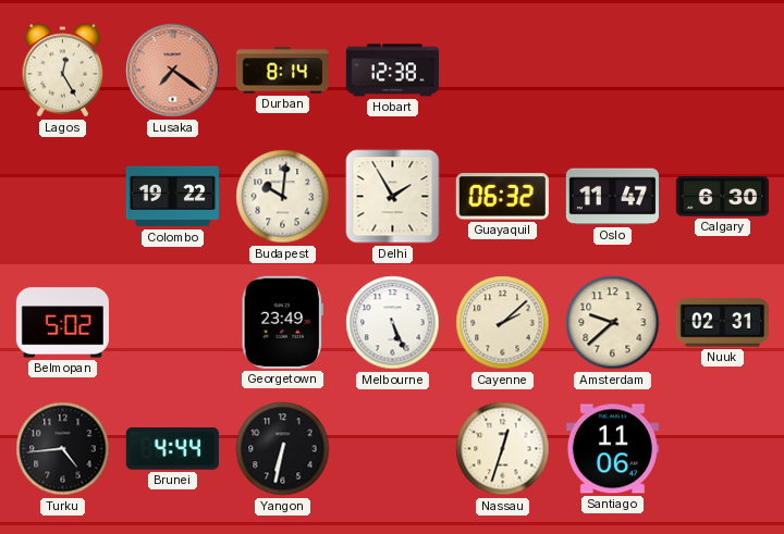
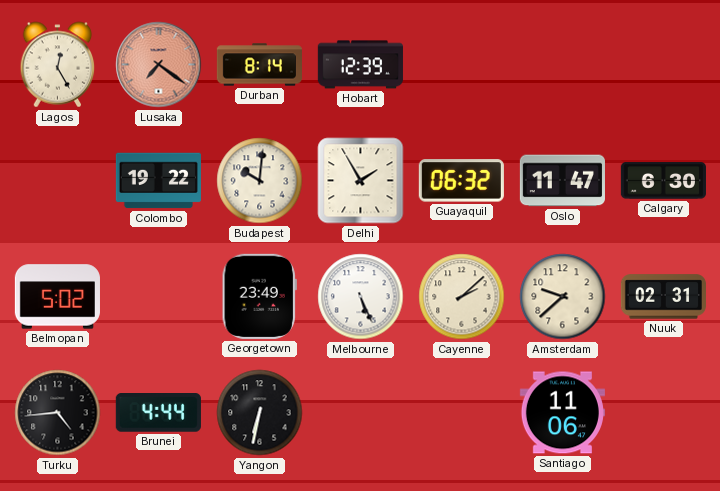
Hobart: 12:38 -> 12:39 (360, 65)
Nassau: 12:33 -> none (503, 449)
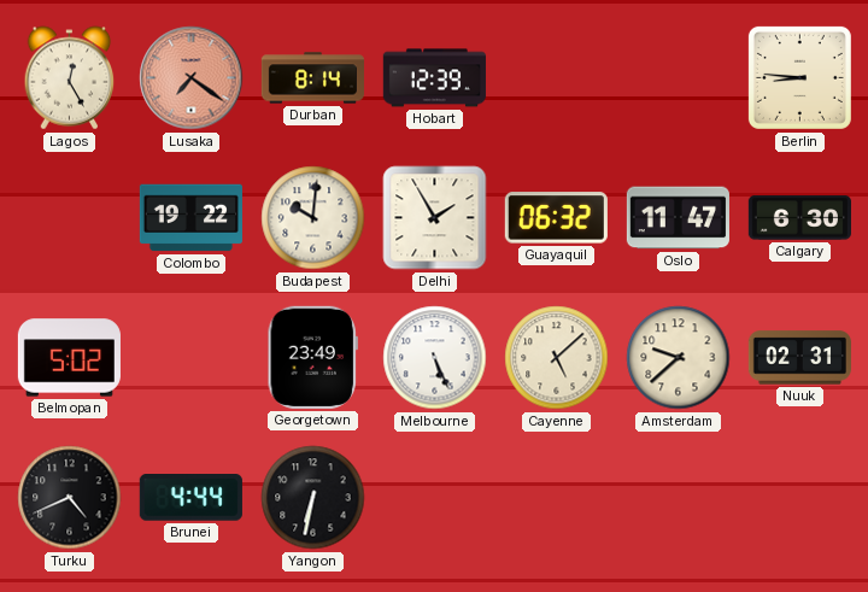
Berlin: none -> 8:46 (799, 77)
Cayenne: 2:08 -> 5:08 (557, 358)
Turku: 4:44 -> 4:41 (70, 498)
Santiago: 11:06 -> none (562, 413)
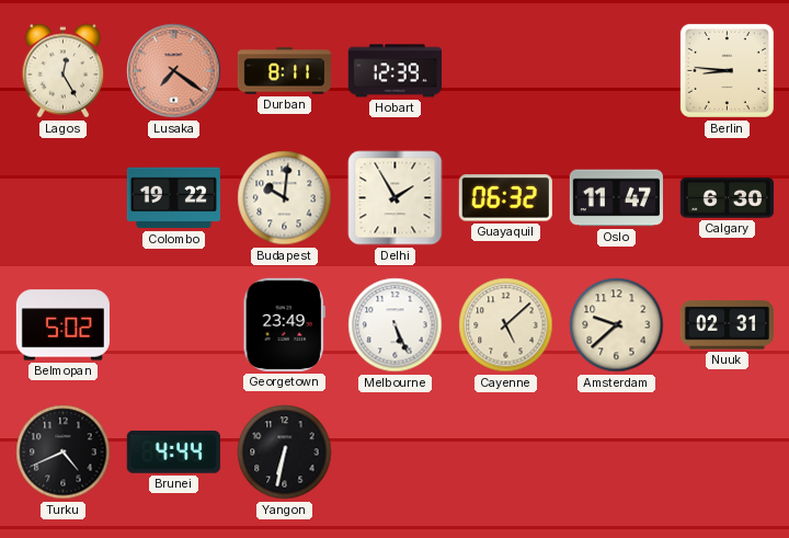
Durban: 8:14 -> 8:11 (284, 71)
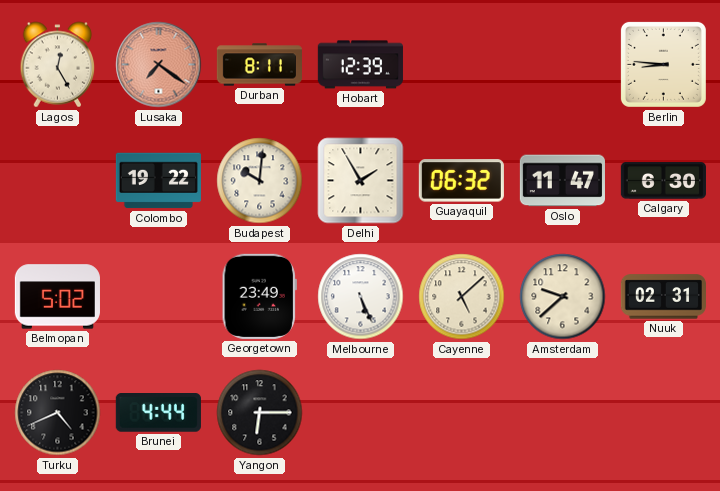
Yangon: 6:32 -> 6:15 (260, 413)
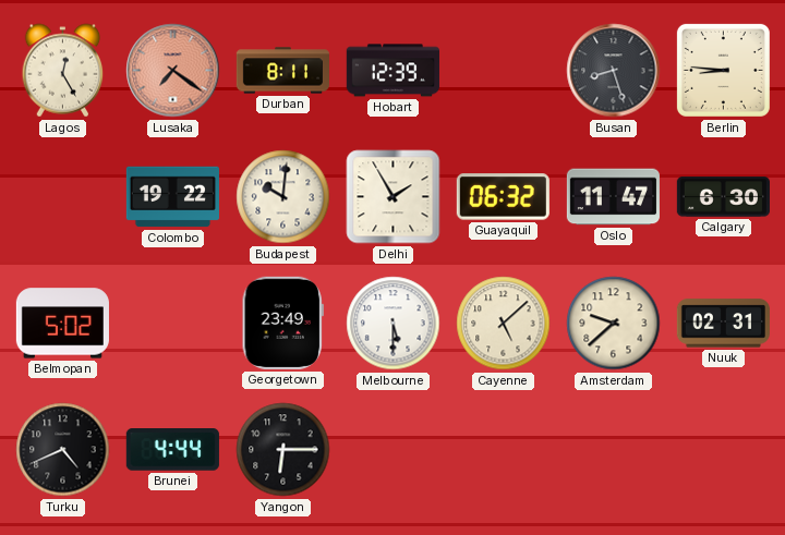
Busan: none -> 8:27 (614, 71)
Melbourne: 5:26 -> 5:30 (394, 324)
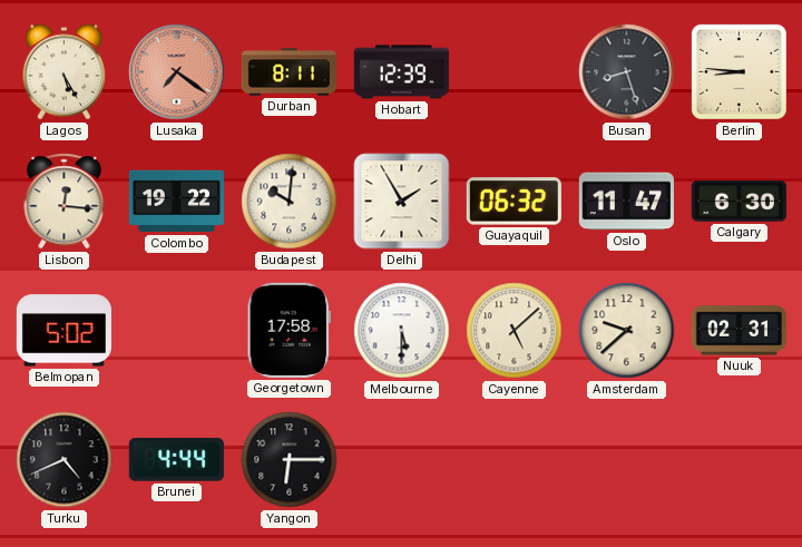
Lagos: 12:25 -> 5:25 (65, 72)
Lisbon: none -> 12:16 (65, 202)
Georgetown: 23:49 -> 17:58 (288, 330)
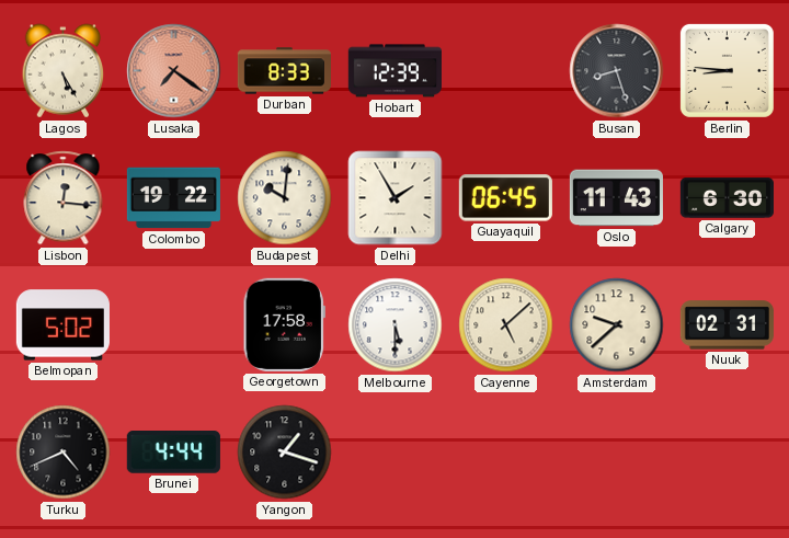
Durban: 8:11 -> 8:33 (284, 71)
Guayaquil: 06:32 -> 06:45 (505, 198)
Oslo: 11:47 -> 11:43 (616, 198)
Yangon: 6:15 -> 1:18 (285, 453)
